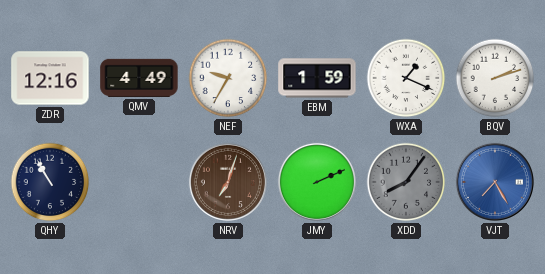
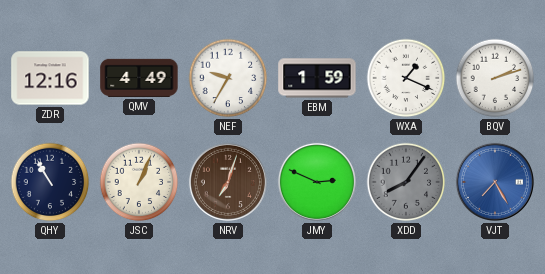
JSC: none -> 1:04 (139, 182)
JMY: 2:11 -> 2:49 (317, 182)
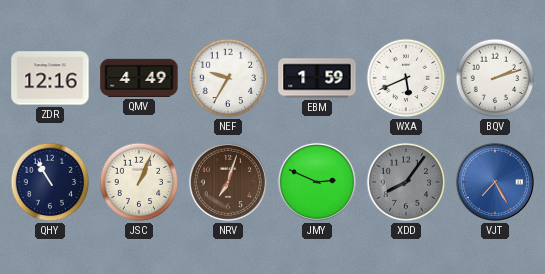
WXA: 1:19 -> 5:41 (406, 78)
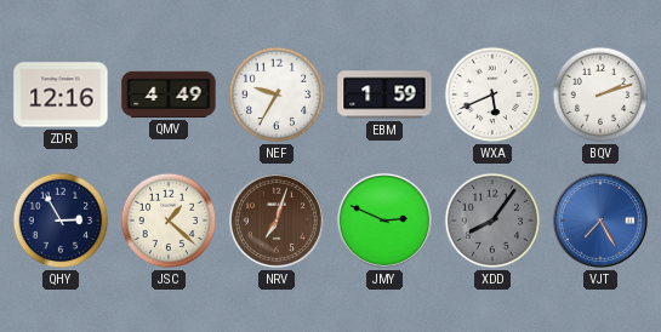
QHY: 10:55 -> 2:55 (61, 221)
JSC: 1:04 -> 1:22 (169, 221)
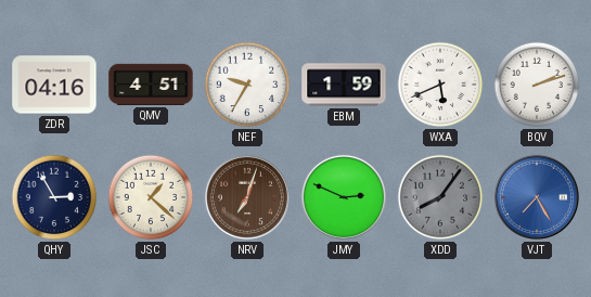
ZDR: 12:16 -> 04:16 (54, 85)
QMV: 4:49 -> 4:51 (151, 85)
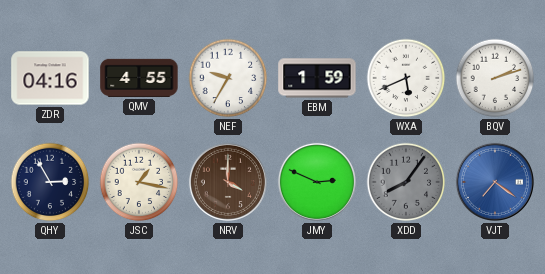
QMV: 4:51 -> 4:55 (139, 78)
JSC: 1:22 -> 1:17 (139, 182)
NRV: 7:03 -> 4:00 (228, 182)
VJT: 7:25 -> 7:21 (495, 182)
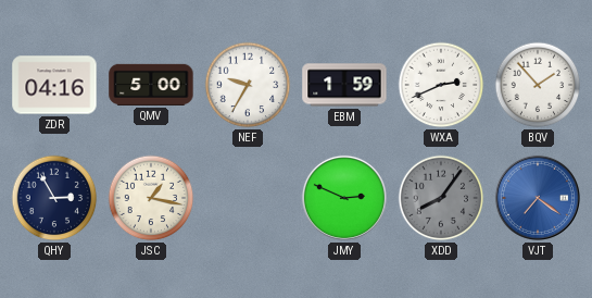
QMV: 4:55 -> 5:00 (151, 85)
WXA: 5:41 -> 2:41 (441, 85)
BQV: 2:12 -> 1:53 (538, 85)
NRV: 4:00 -> none (228, 182)
